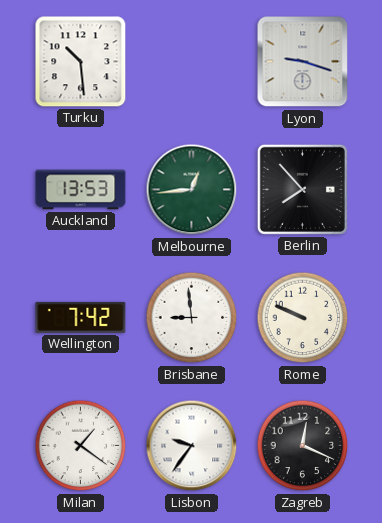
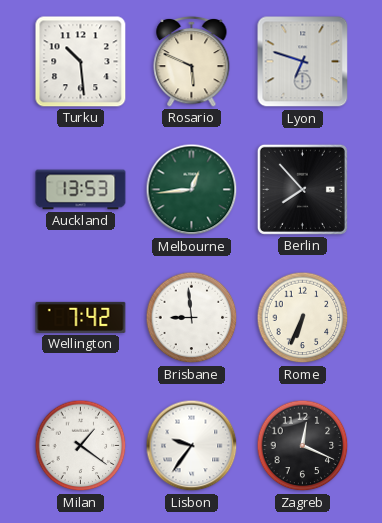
Rosario: none -> 5:49 (192, 61)
Lyon: 9:18 -> 6:48 (303, 62)
Rome: 9:49 -> 6:34 (303, 318)
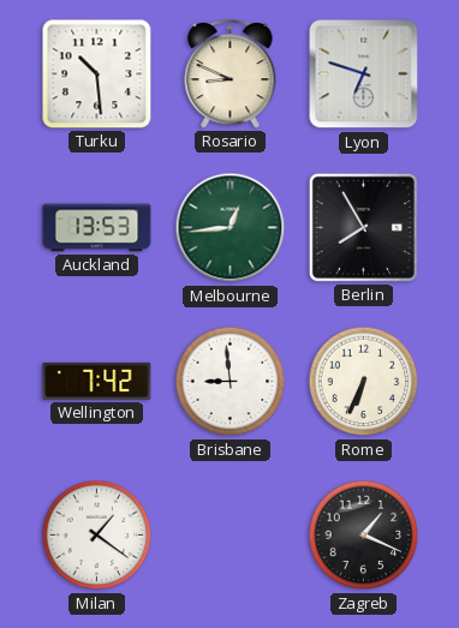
Rosario: 5:49 -> 8:49 (231, 73)
Berlin: 7:53 -> 7:55 (363, 227)
Lisbon: 9:36 -> none (192, 446)
Zagreb: 12:19 -> 1:19 (364, 536)
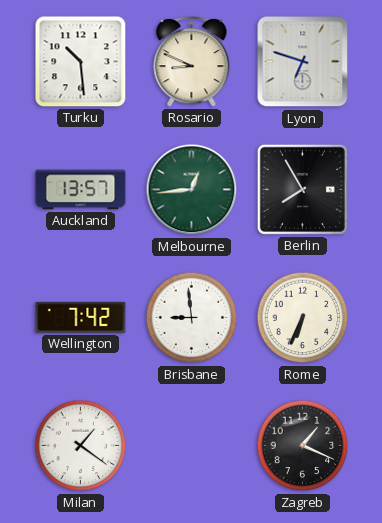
Auckland: 13:53 -> 13:57 (81, 190)
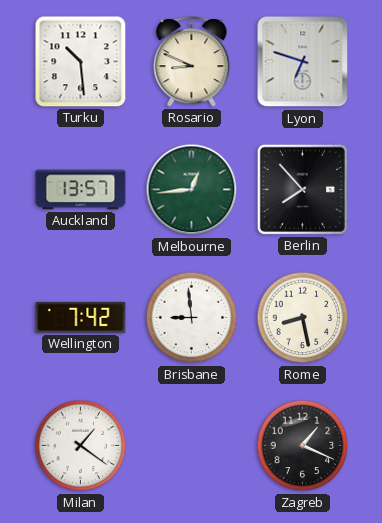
Berlin: 7:55 -> 7:53 (302, 189)
Rome: 6:34 -> 8:28 (303, 318)
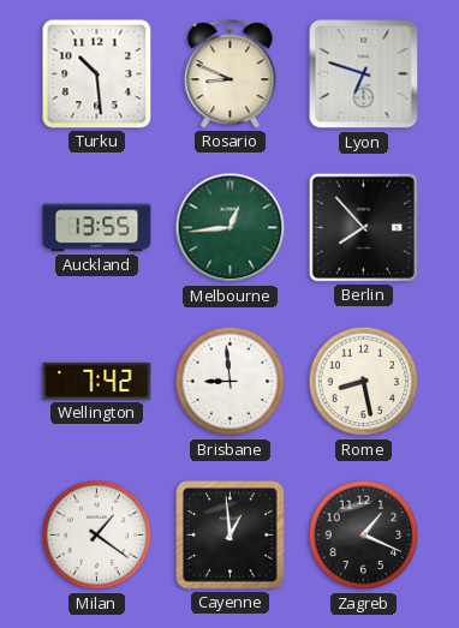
Auckland: 13:57 -> 13:55 (97, 228)
Cayenne: none -> 12:59 (231, 536)
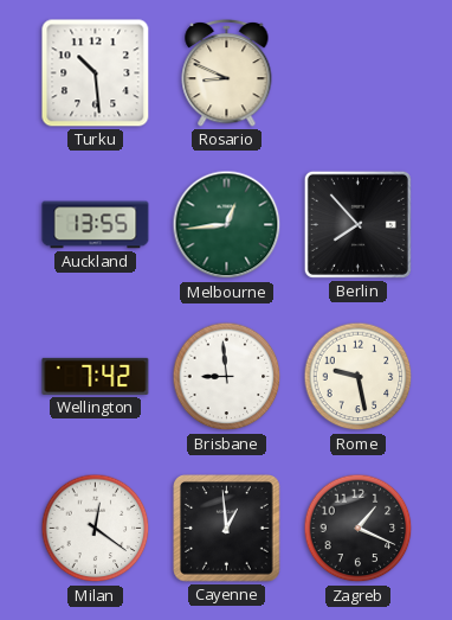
Lyon: 6:48 -> none (364, 74)
Rome: 8:28 -> 9:28 (359, 377)
Milan: 1:21 -> 12:21 (96, 529)
